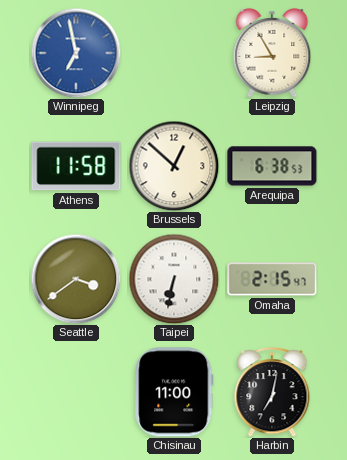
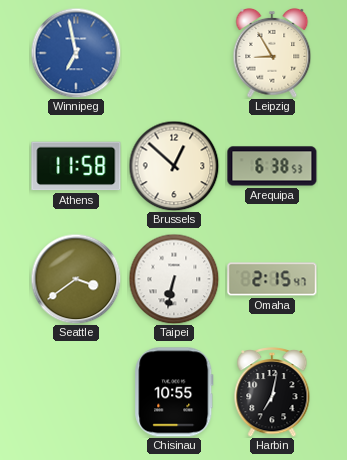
Chisinau: 11:00 -> 10:55 (174, 392)
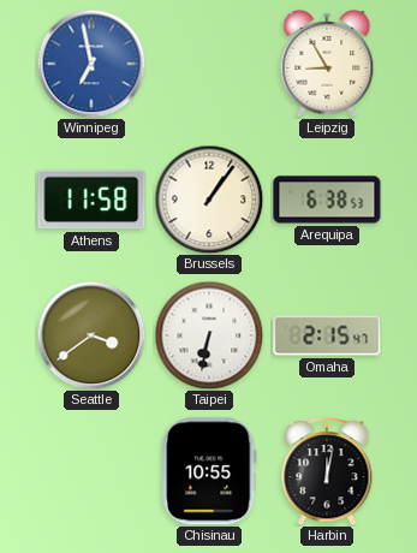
Brussels: 12:52 -> 1:06 (209, 200)
Harbin: 7:02 -> 12:02 (327, 472)
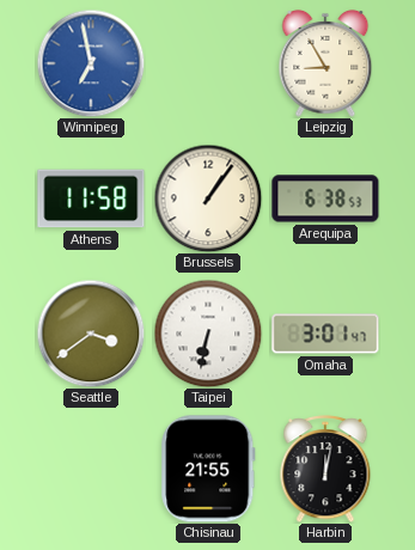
Omaha: 2:15 -> 3:01 (325, 334)
Chisinau: 10:55 -> 21:55 (208, 469)
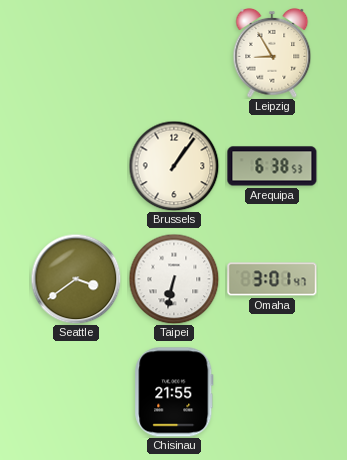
Winnipeg: 6:58 -> none (91, 63)
Athens: 11:58 -> none (91, 198)
Harbin: 12:02 -> none (325, 470)
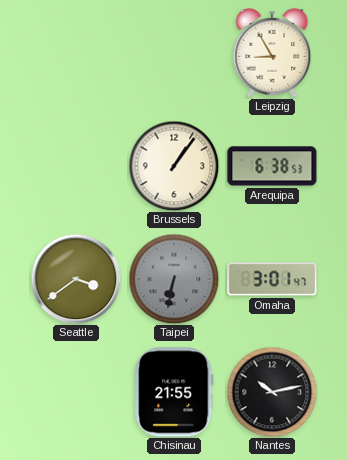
Taipei dial: white -> grey (174, 279)
Nantes: none -> 10:13 (272, 392)
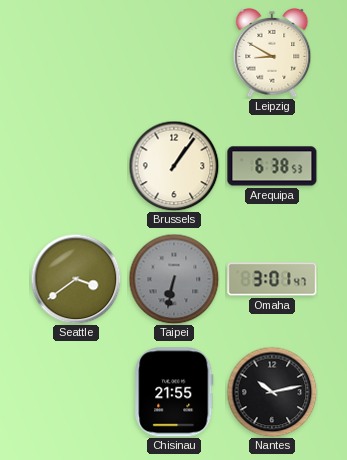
Leipzig: 8:55 -> 8:50 (272, 53)
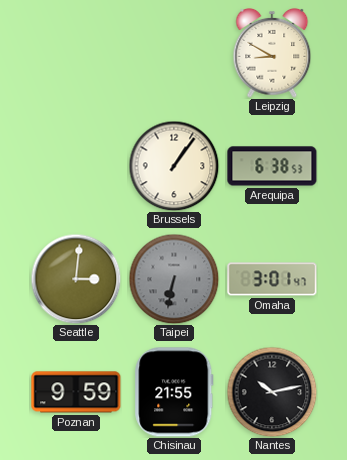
Seattle: 3:39 -> 3:01 (76, 279)
Poznan: none -> 9:59 (76, 392)
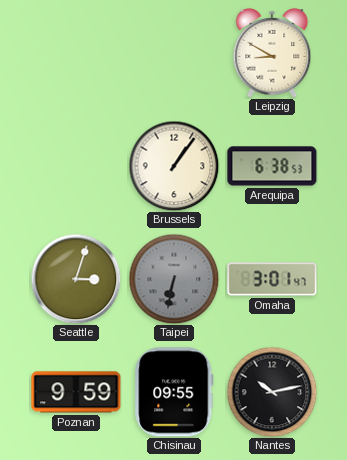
Seattle: 3:01 -> 3:03 (76, 279)
Chisinau: 21:55 -> 09:55 (174, 392)
